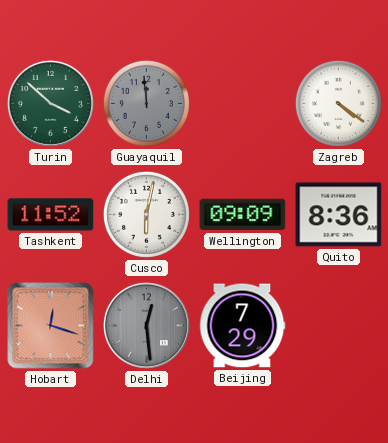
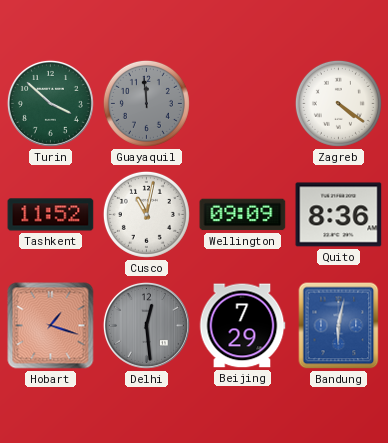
Cusco: 6:02 -> 11:02 (146, 214)
Hobart: 12:18 -> 1:18 (51, 326)
Bandung: none -> 6:02 (339, 326)
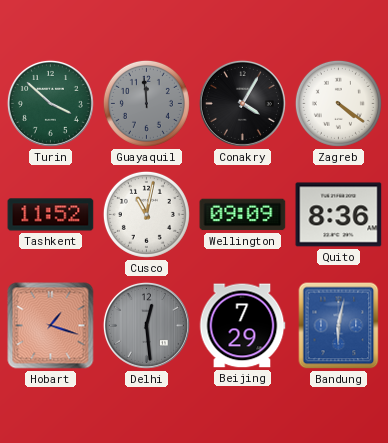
Conakry: none -> 4:05 (242, 103)
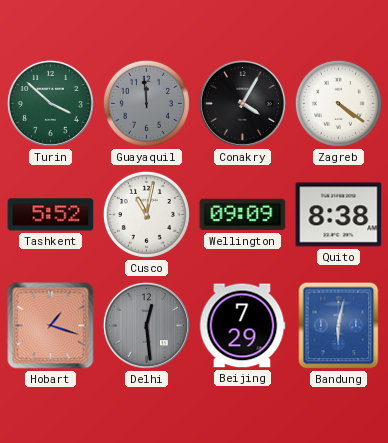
Tashkent: 11:52 -> 5:52 (51, 215)
Quito: 8:36 -> 8:38 (339, 215)
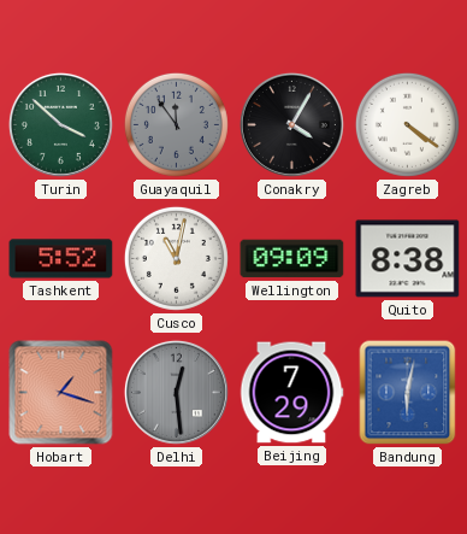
Guayaquil: 11:59 -> 11:54 (176, 124)
